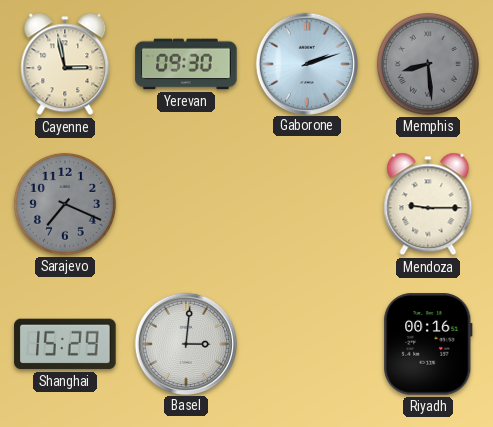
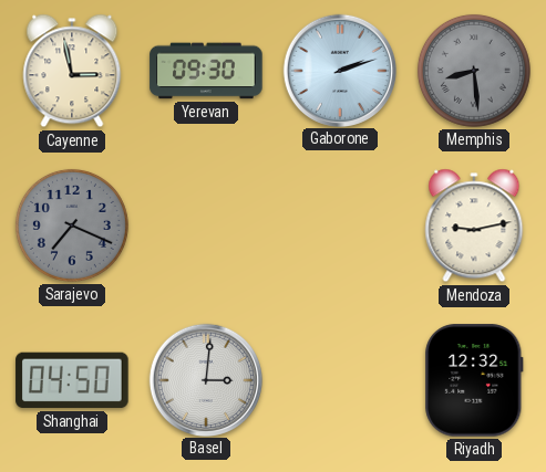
Mendoza: 9:15 -> 9:13 (474, 225)
Shanghai: 15:29 -> 04:50 (72, 380)
Riyadh: 00:16 -> 12:32 (474, 380)
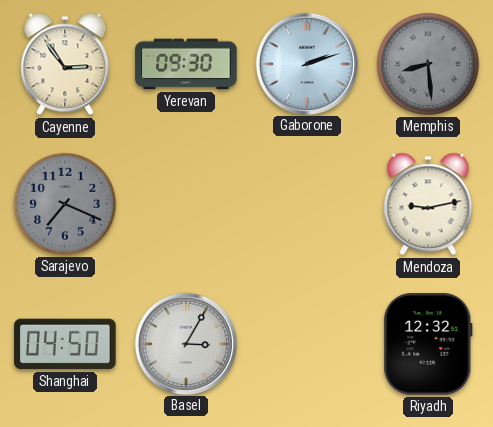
Cayenne: 2:58 -> 2:54 (65, 64)
Basel: 3:01 -> 3:05 (185, 343)
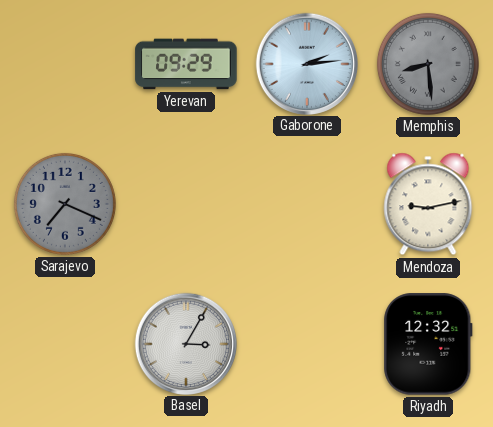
Cayenne: 2:54 -> none (65, 64)
Yerevan: 09:30 -> 09:29 (186, 64)
Gaborone: 2:12 -> 2:14 (306, 63)
Shanghai: 04:50 -> none (65, 344)
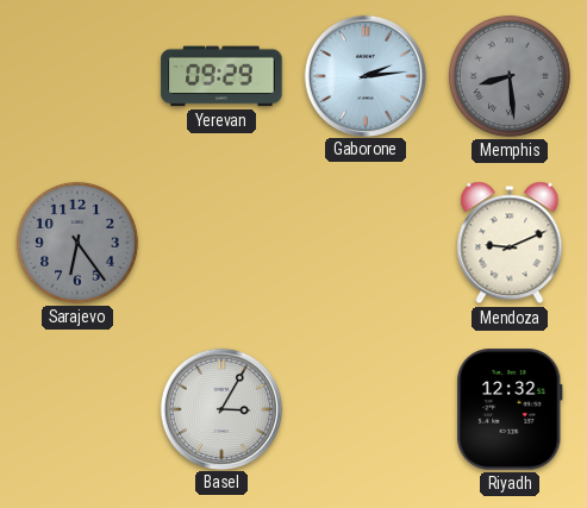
Sarajevo: 7:19 -> 6:24 (77, 243)
Mendoza: 9:13 -> 9:11 (510, 243)
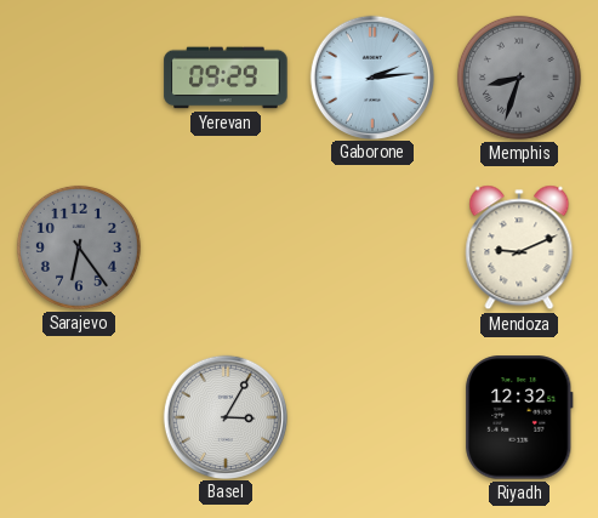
Memphis: 8:29 -> 8:33 (519, 78)
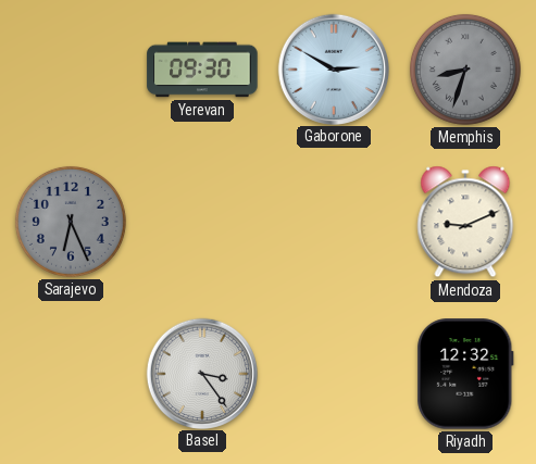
Yerevan: 09:29 -> 09:30 (202, 70)
Gaborone: 2:14 -> 2:50 (333, 68)
Sarajevo: 6:24 -> 6:26 (71, 222)
Basel: 3:05 -> 3:24 (201, 373)
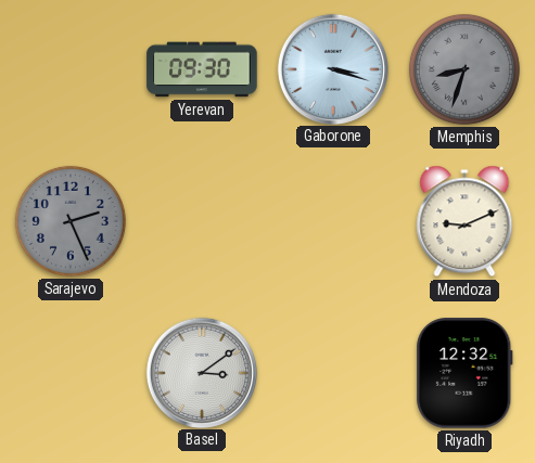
Gaborone: 2:50 -> 3:18 (332, 68)
Sarajevo: 6:26 -> 2:26 (71, 221)
Basel: 3:24 -> 3:09 (201, 372)
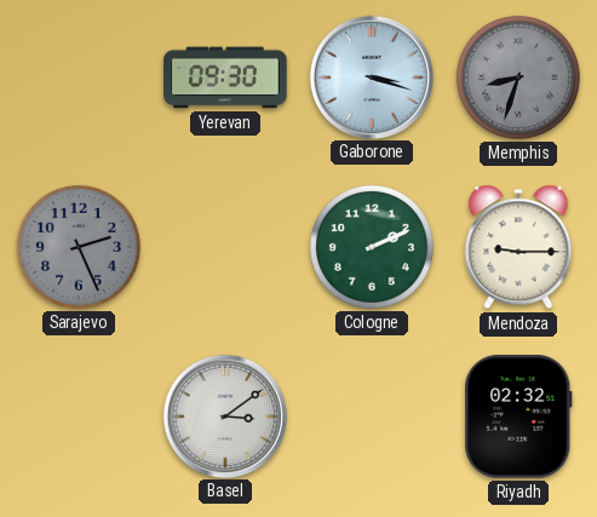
Cologne: none -> 2:11 (372, 247)
Mendoza: 9:11 -> 9:15 (518, 247)
Riyadh: 12:32 -> 02:32 (518, 417)
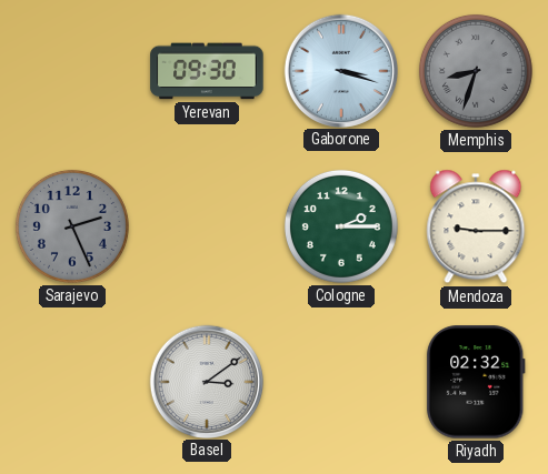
Cologne: 2:11 -> 2:15 (341, 226)
